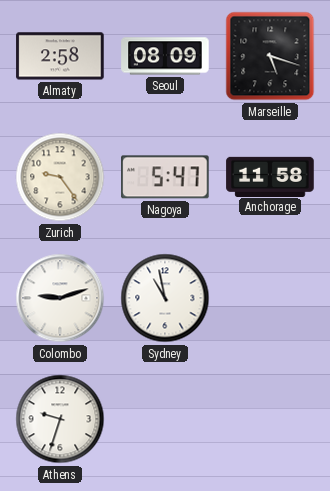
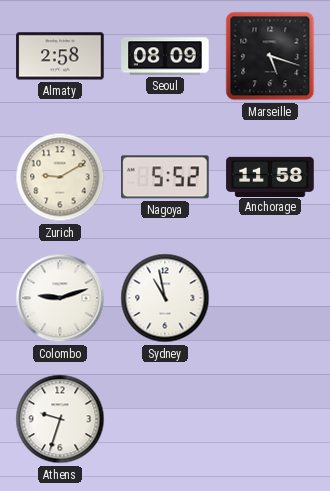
Zurich: 9:24 -> 9:10 (60, 177)
Nagoya: 5:47 -> 5:52 (165, 177)
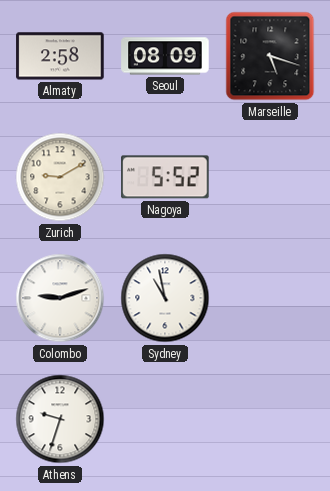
Anchorage: 11:58 -> none (270, 176)
